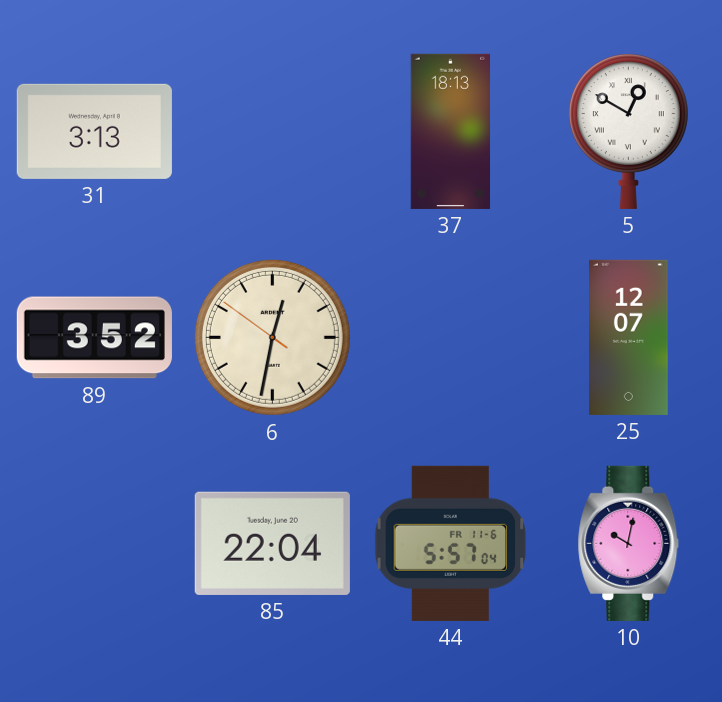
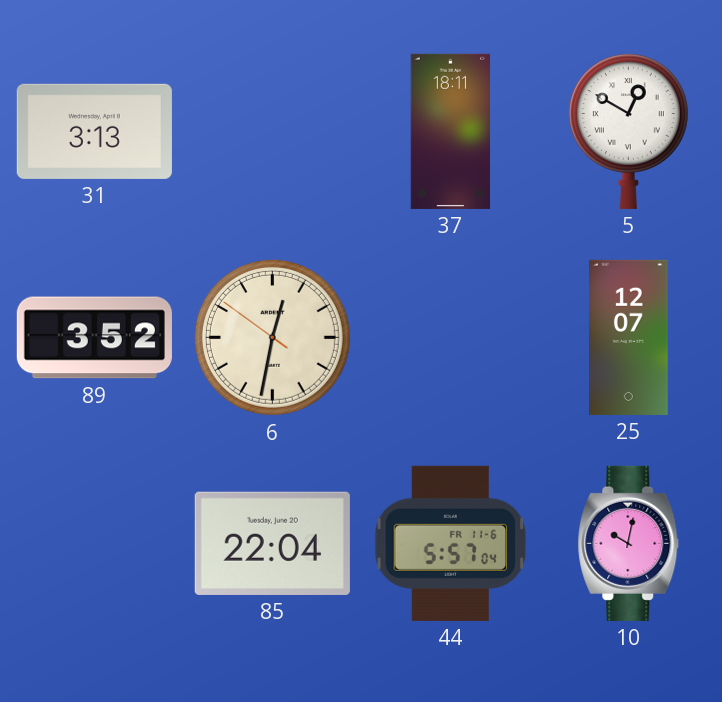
37: 18:13 -> 18:11 (451, 131)
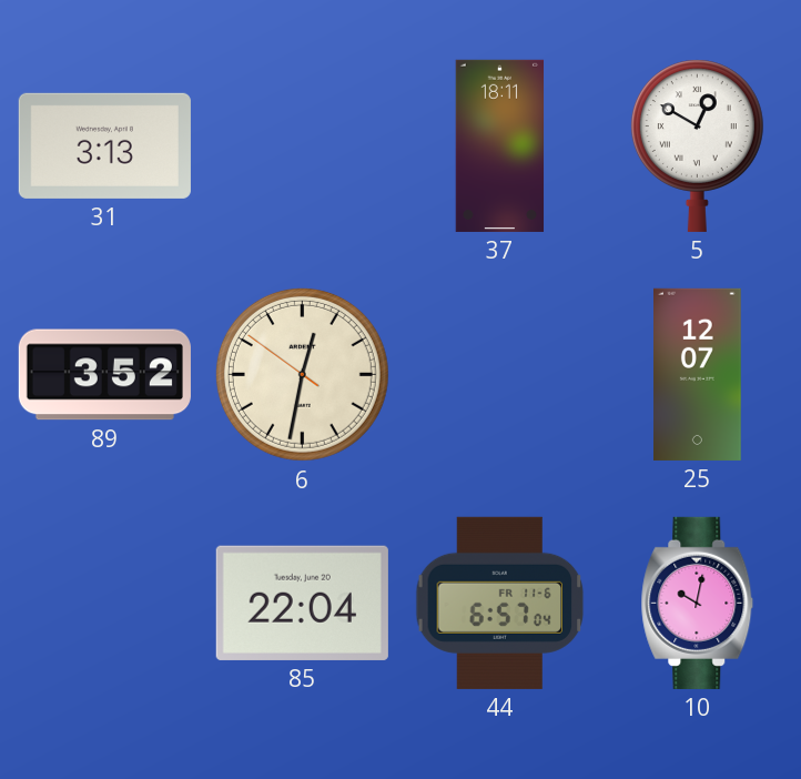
44: 5:57 -> 6:57 (500, 603)
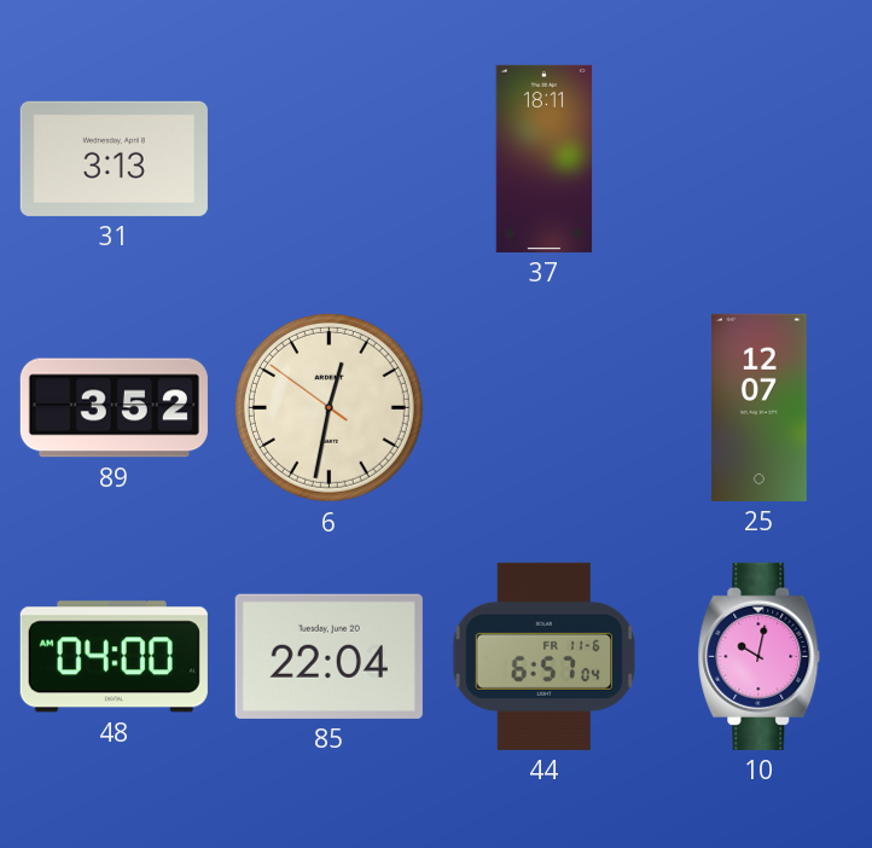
5: 12:50 -> none (697, 145)
48: none -> 04:00 (114, 657)
